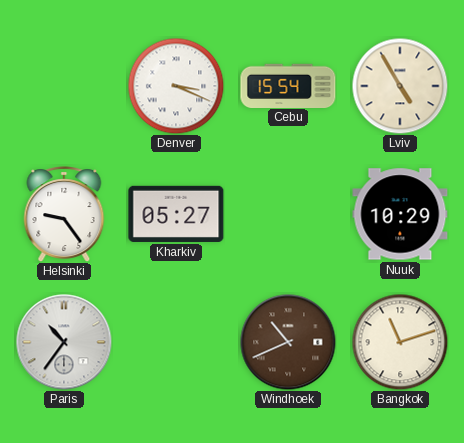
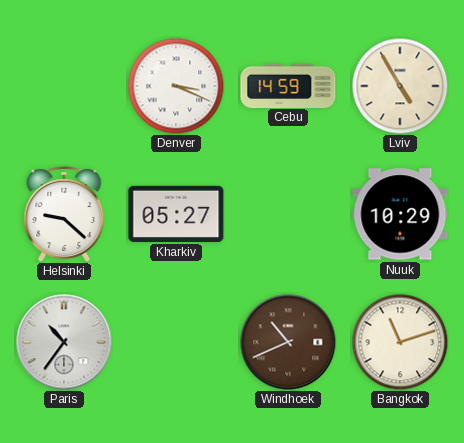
Cebu: 15:54 -> 14:59 (288, 85)
Helsinki: 9:24 -> 9:22 (64, 214)
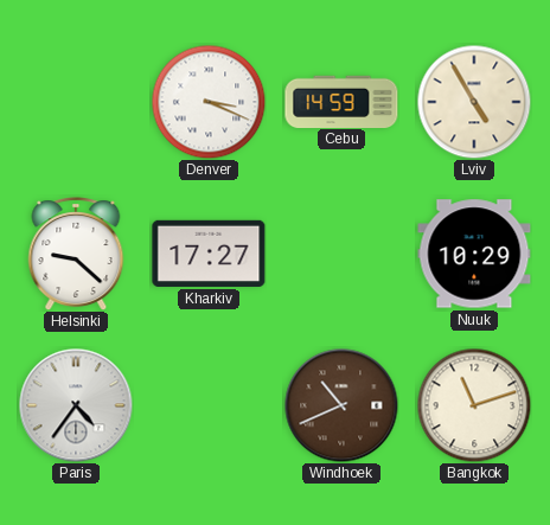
Kharkiv: 05:27 -> 17:27 (209, 254)
Paris: 10:36 -> 4:36 (76, 405)
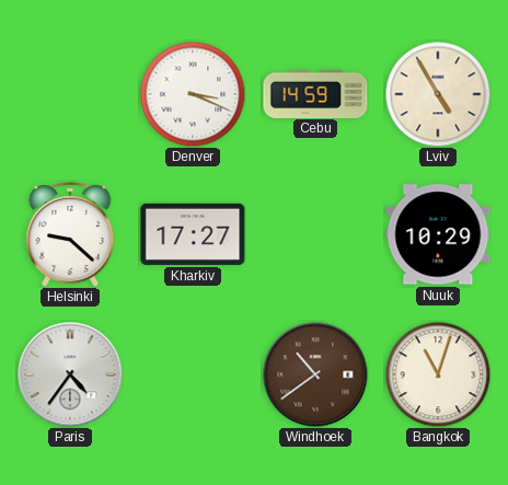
Windhoek: 10:41 -> 10:39 (315, 374)
Bangkok: 11:12 -> 11:03 (438, 374)
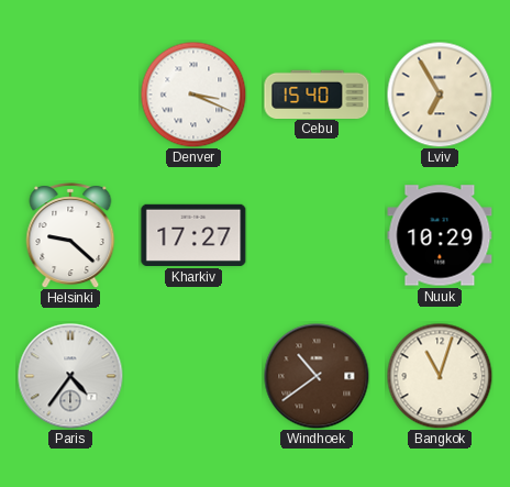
Cebu: 14:59 -> 15:40 (317, 93)
Lviv: 4:55 -> 6:55 (440, 95)
